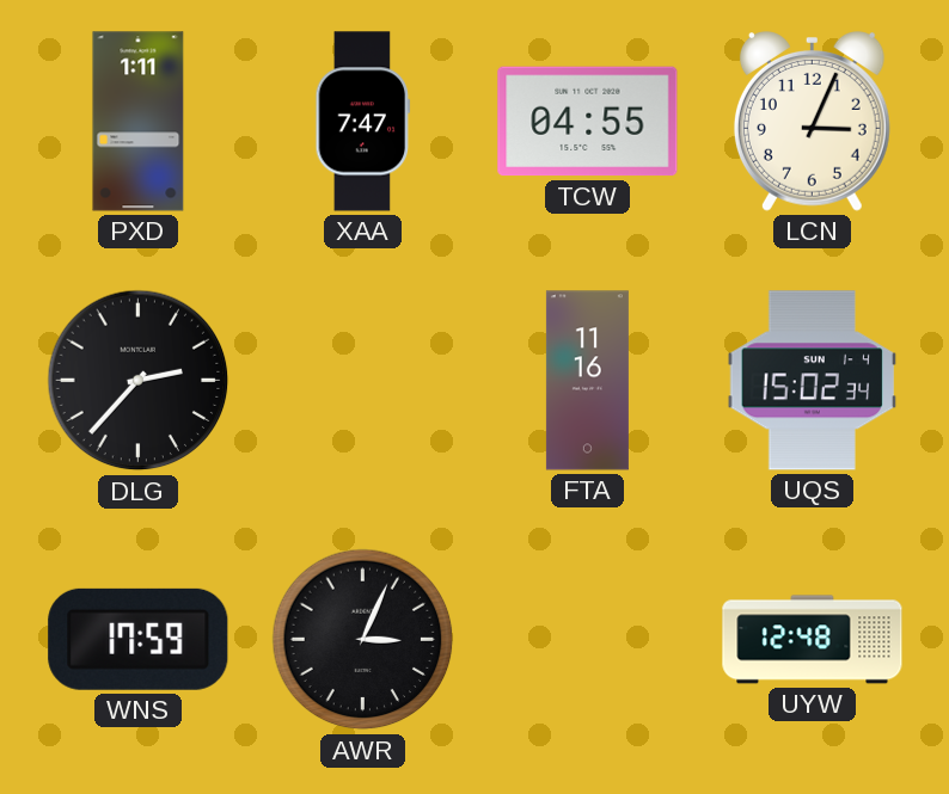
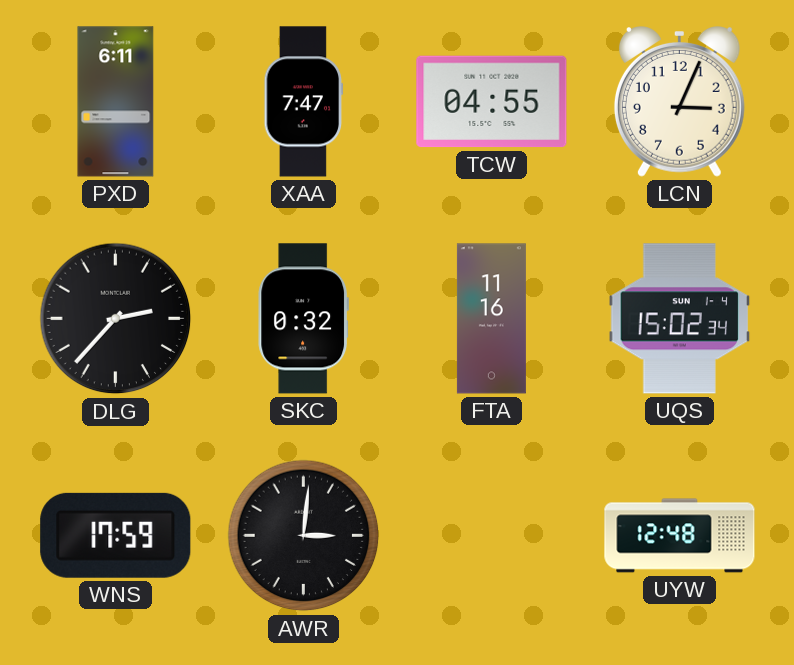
PXD: 1:11 -> 6:11 (116, 102)
SKC: none -> 0:32 (303, 319)
AWR: 3:04 -> 3:01 (304, 536)
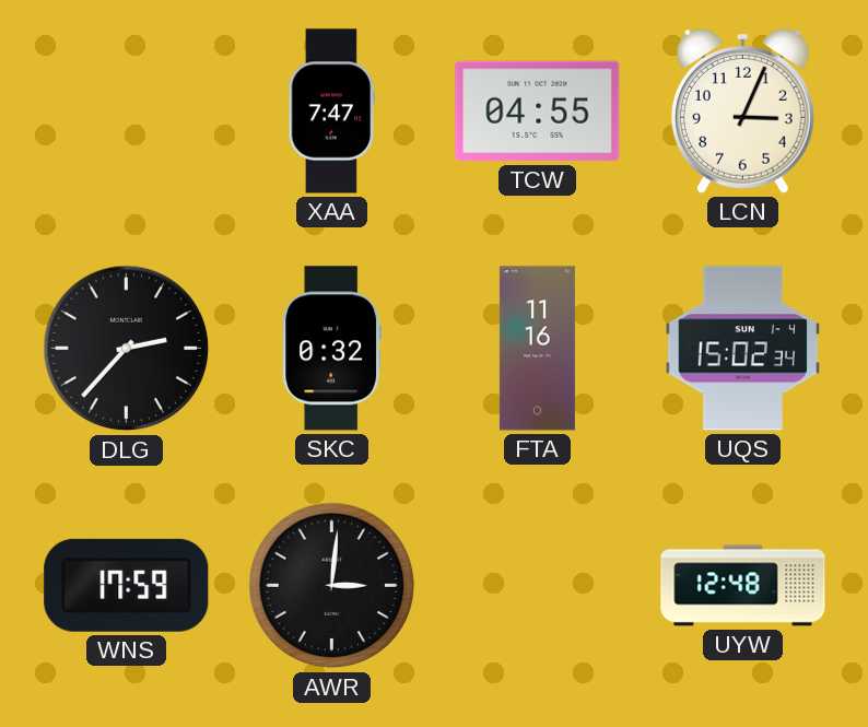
PXD: 6:11 -> none (116, 102)
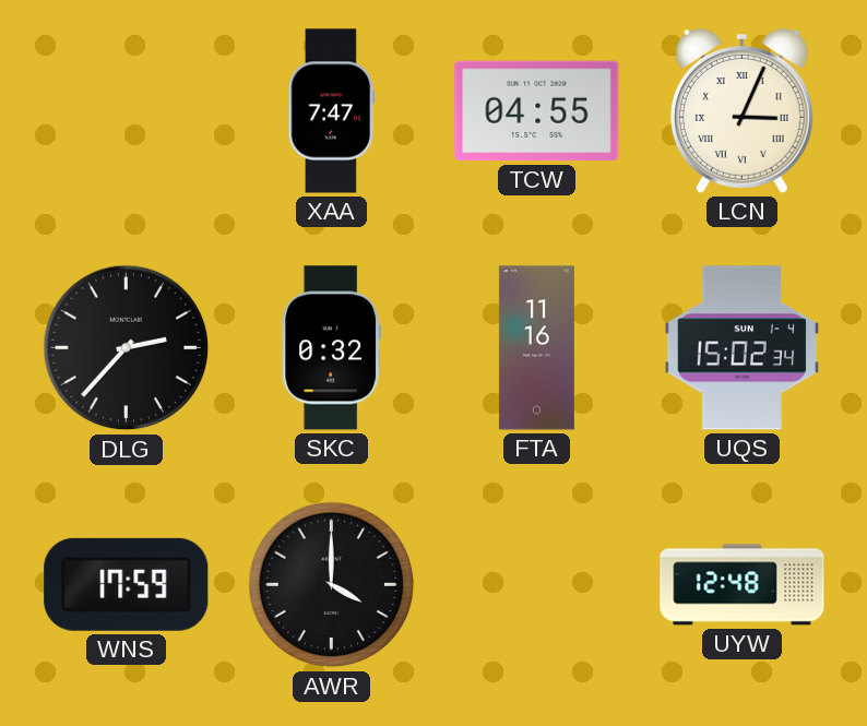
LCN numerals: Arabic -> Roman (741, 111)
AWR: 3:01 -> 4:00 (332, 585)
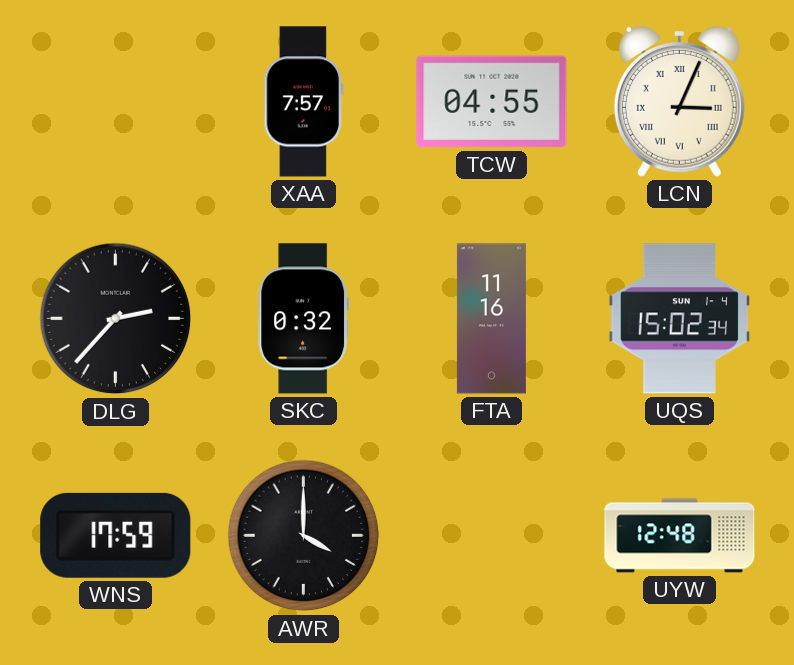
XAA: 7:47 -> 7:57 (304, 102)
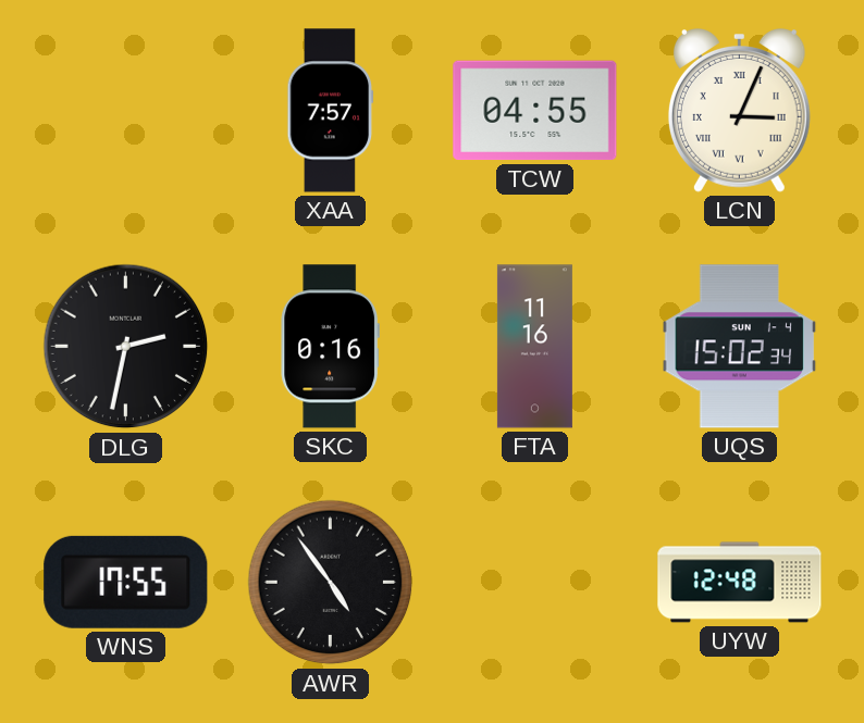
DLG: 2:37 -> 2:32 (126, 347)
SKC: 0:32 -> 0:16 (330, 347)
WNS: 17:59 -> 17:55 (126, 582)
AWR: 4:00 -> 4:54 (331, 583)
